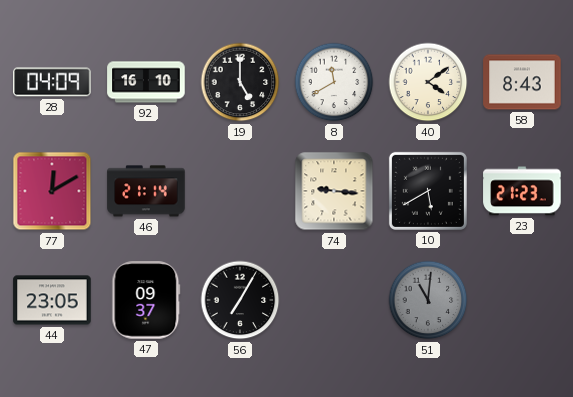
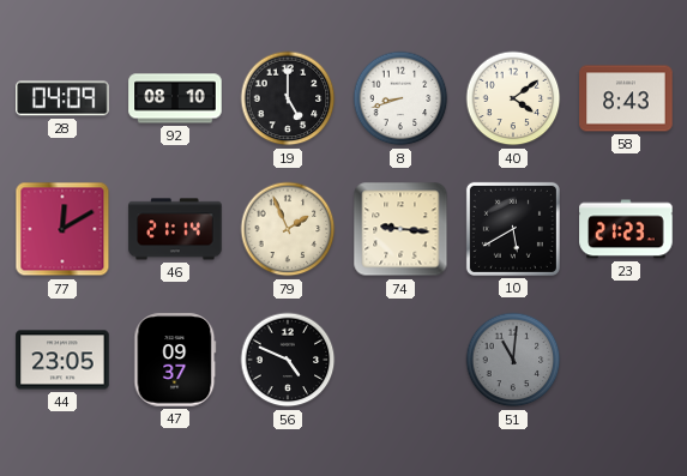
92: 16:10 -> 08:10 (175, 98)
8: 11:40 -> 8:42 (400, 98)
79: none -> 1:56 (288, 229)
56: 7:05 -> 4:49 (288, 360)
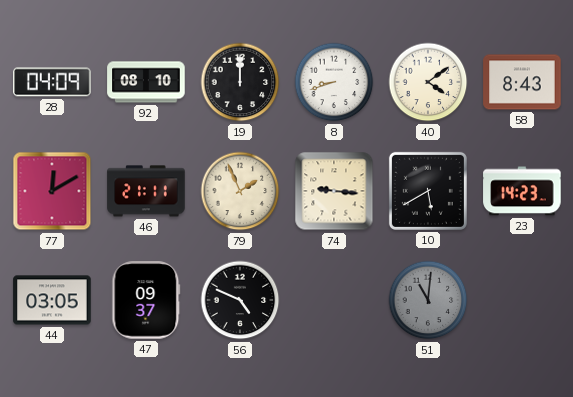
19: 5:00 -> 12:00 (240, 82)
46: 21:14 -> 21:11 (146, 191)
23: 21:23 -> 14:23 (522, 191)
44: 23:05 -> 03:05 (52, 300)
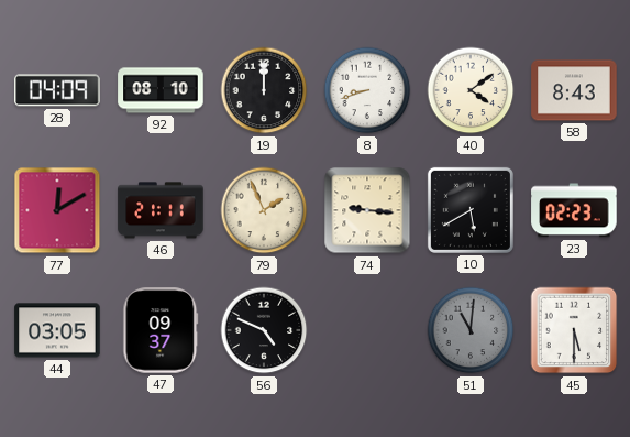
23: 14:23 -> 02:23 (574, 210)
45: none -> 5:30 (574, 330)
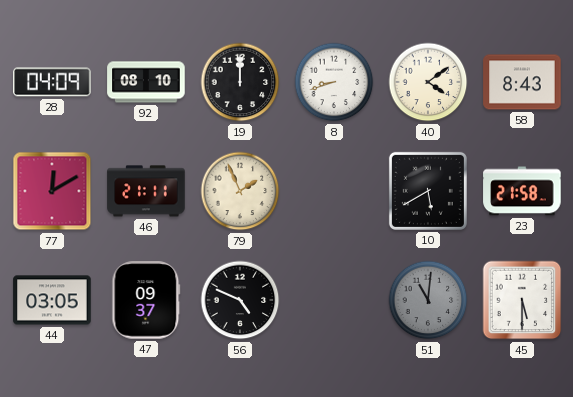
74: 9:16 -> none (367, 210)
23: 02:23 -> 21:58 (522, 191)
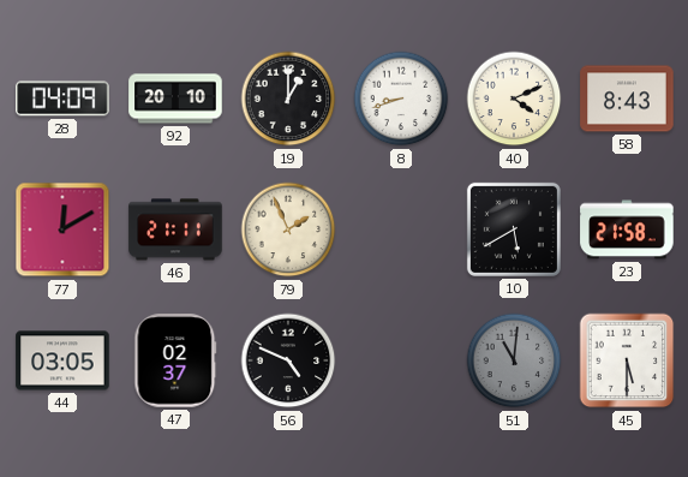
92: 08:10 -> 20:10 (175, 99)
19: 12:00 -> 1:00 (288, 99)
40: 4:09 -> 4:11 (514, 99)
47: 09:37 -> 02:37 (175, 360)
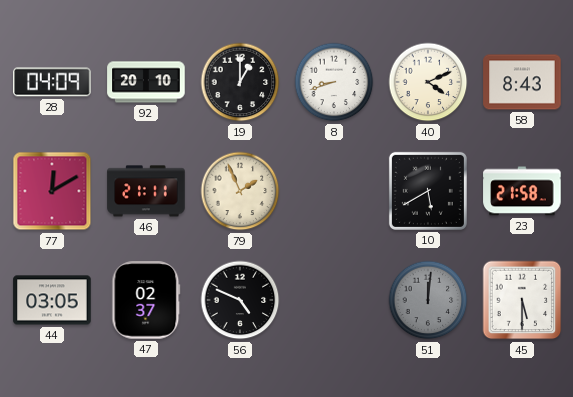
51: 11:01 -> 12:01 (428, 300)
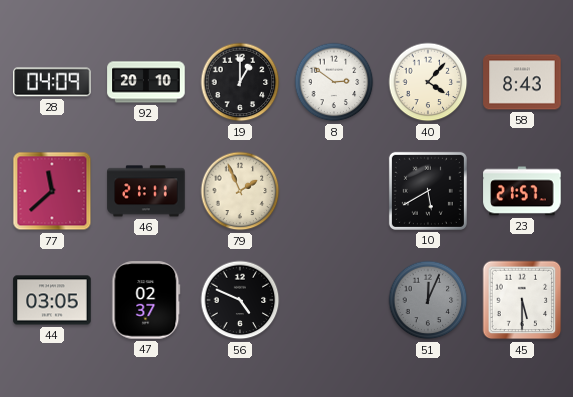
8: 8:42 -> 2:51 (334, 82)
40: 4:11 -> 4:07 (428, 82)
77: 12:10 -> 11:38 (52, 191)
23: 21:58 -> 21:57 (522, 191)
51: 12:01 -> 12:04 (428, 300)
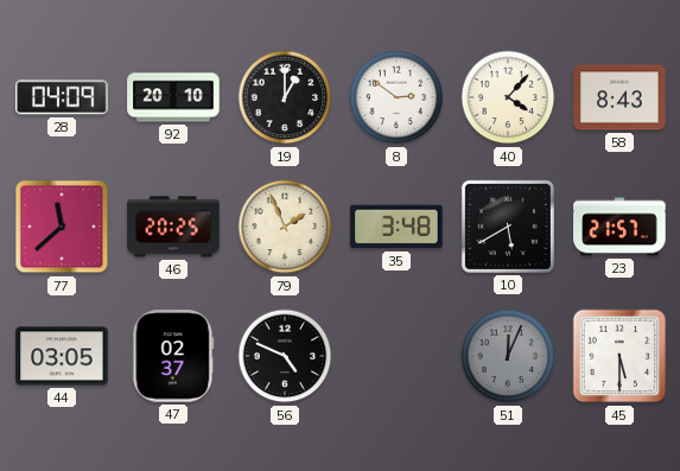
46: 21:11 -> 20:25 (173, 227)
35: none -> 3:48 (396, 227)
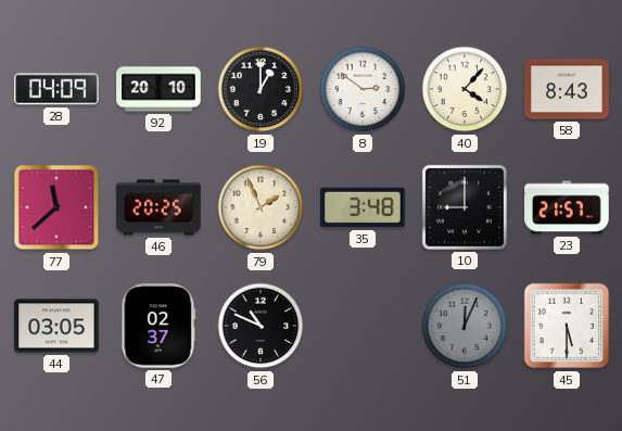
10: 5:40 -> 9:00 (465, 207)
56: 4:49 -> 10:49 (261, 326)
